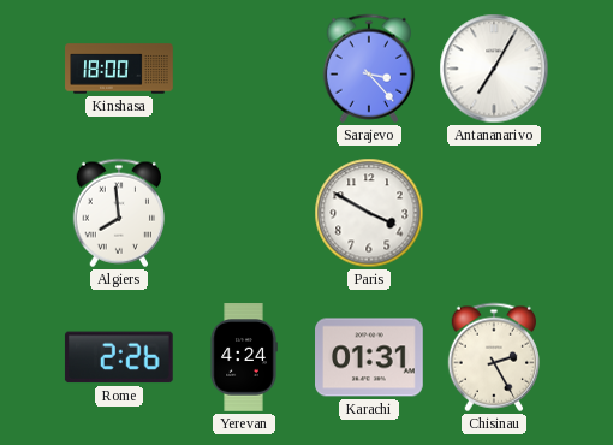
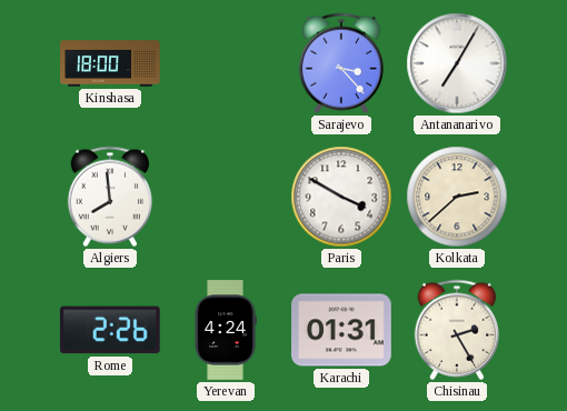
Kolkata: none -> 2:38 (457, 197)
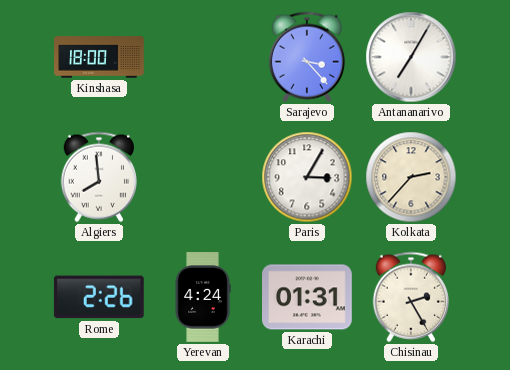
Paris: 3:50 -> 3:05 (307, 177)
Kolkata: 2:38 -> 2:37 (411, 177)
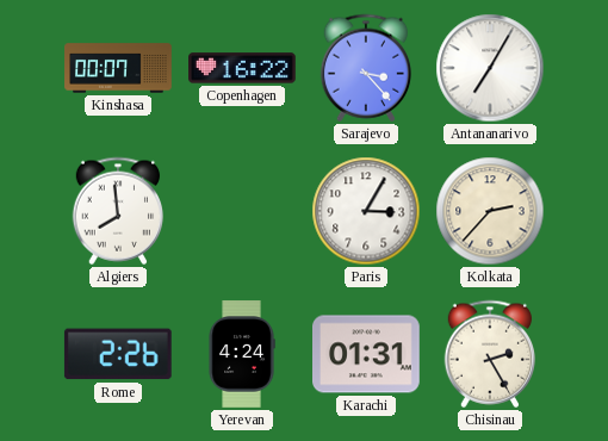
Kinshasa: 18:00 -> 00:07 (118, 68)
Copenhagen: none -> 16:22 (243, 68)
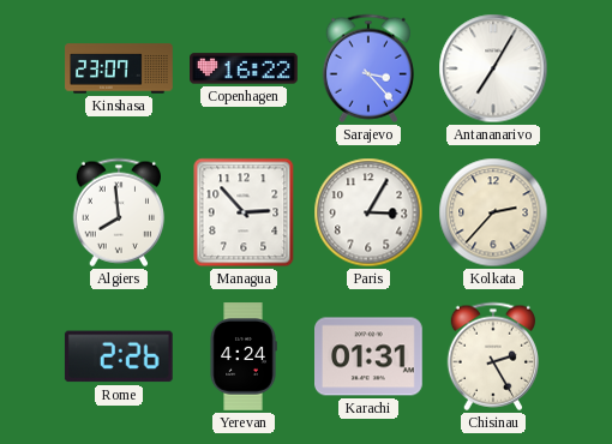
Kinshasa: 00:07 -> 23:07 (119, 68)
Managua: none -> 2:53 (244, 212)
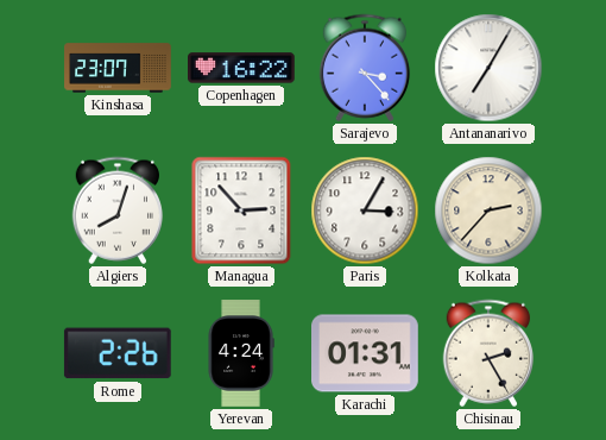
Algiers: 7:59 -> 8:03 (118, 210)
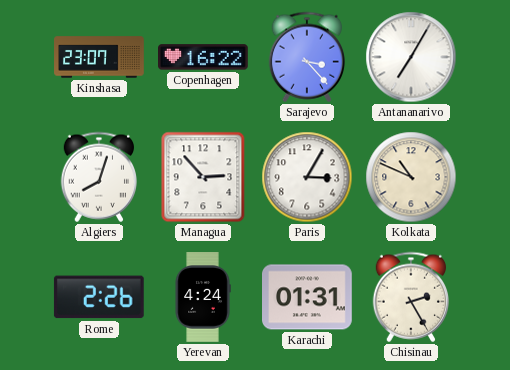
Kolkata: 2:37 -> 10:49 (411, 177)
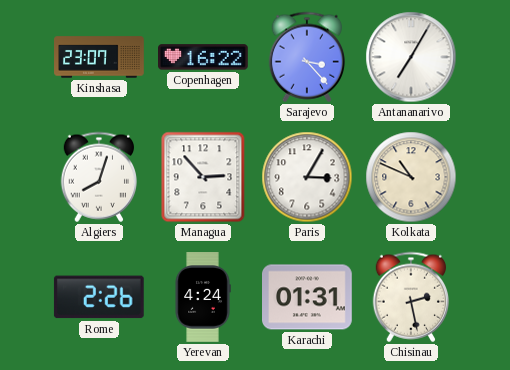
Chisinau: 2:25 -> 2:28 (411, 297)
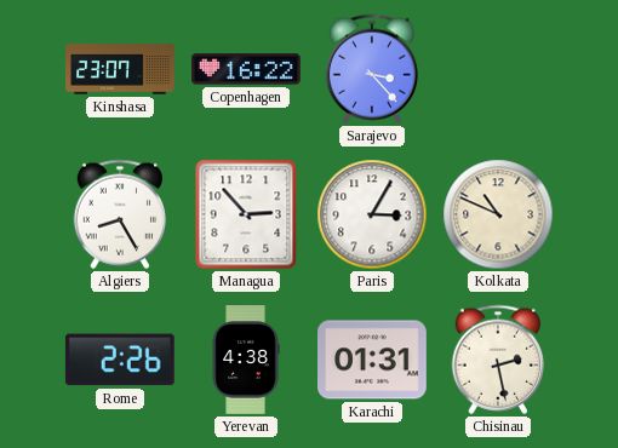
Antananarivo: 7:05 -> none (411, 57)
Algiers: 8:03 -> 8:25 (120, 214)
Yerevan: 4:24 -> 4:38 (246, 360)
